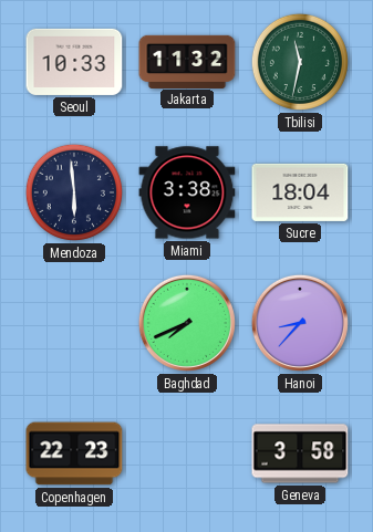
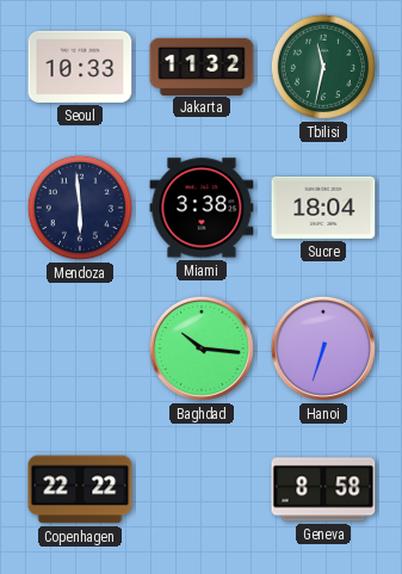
Baghdad: 7:41 -> 10:16 (202, 348)
Hanoi: 8:37 -> 6:33 (323, 348)
Copenhagen: 22:23 -> 22:22 (80, 489)
Geneva: 3:58 -> 8:58 (323, 489)
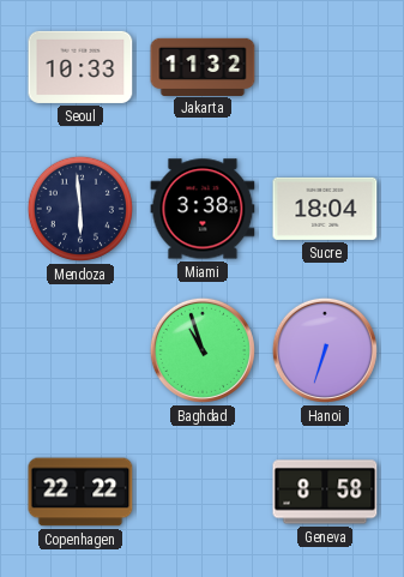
Tbilisi: 11:32 -> none (323, 67)
Baghdad: 10:16 -> 10:57 (203, 350)
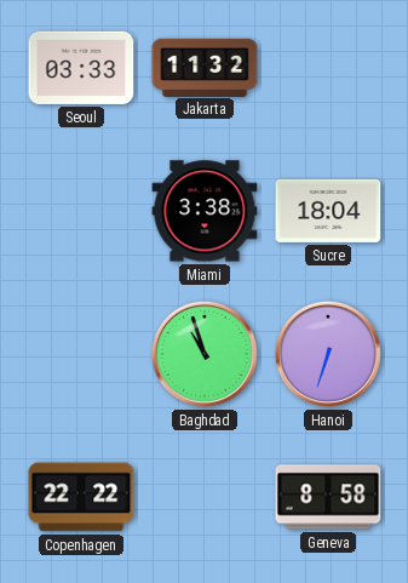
Seoul: 10:33 -> 03:33 (81, 68)
Mendoza: 5:59 -> none (80, 209)
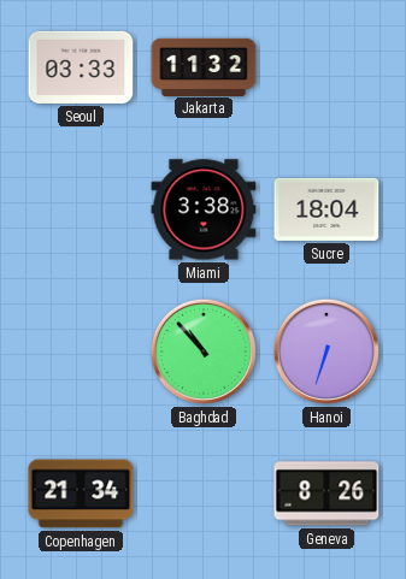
Baghdad: 10:57 -> 10:53 (204, 351)
Copenhagen: 22:22 -> 21:34 (81, 494)
Geneva: 8:58 -> 8:26 (326, 494)
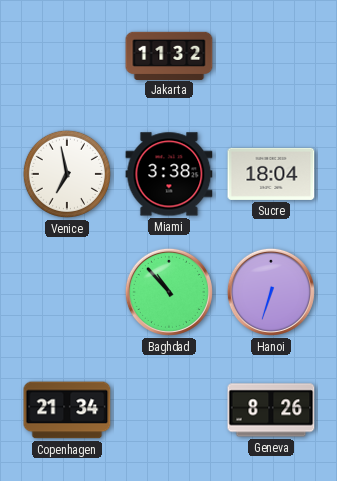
Seoul: 03:33 -> none (81, 67)
Venice: none -> 6:58 (67, 174)
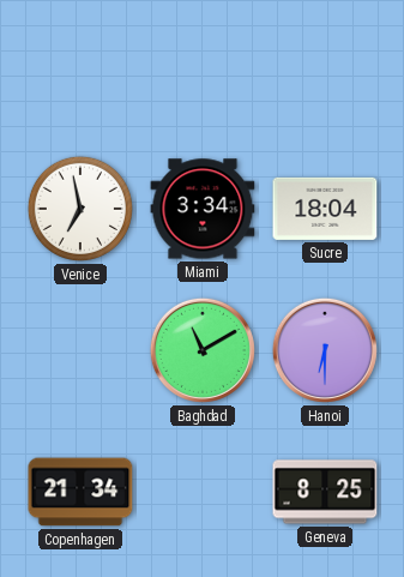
Jakarta: 11:32 -> none (169, 55)
Miami: 3:38 -> 3:34 (203, 209)
Baghdad: 10:53 -> 11:10 (203, 350)
Hanoi: 6:33 -> 6:30 (325, 350)
Geneva: 8:26 -> 8:25 (325, 492)
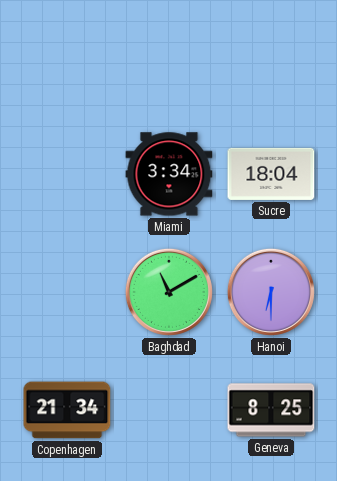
Venice: 6:58 -> none (80, 209)
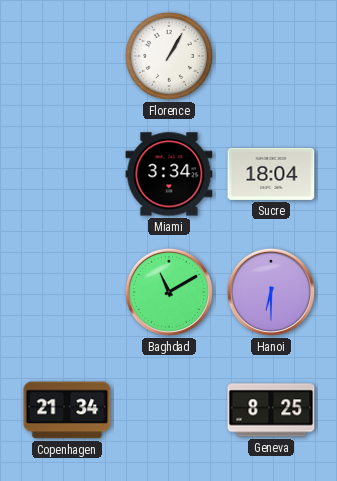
Florence: none -> 1:05 (169, 56)
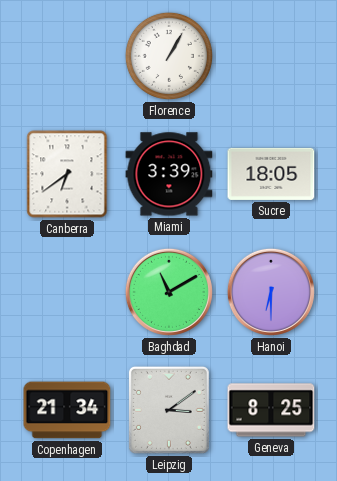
Canberra: none -> 6:39 (67, 174)
Miami: 3:34 -> 3:39 (169, 174)
Sucre: 18:04 -> 18:05 (271, 174)
Leipzig: none -> 3:09 (169, 410)
